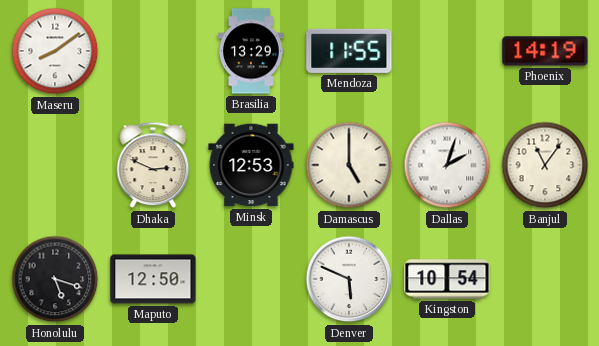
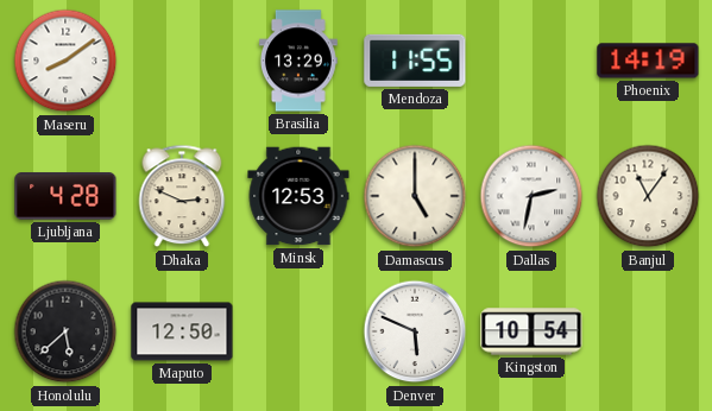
Ljubljana: none -> 4:28 (65, 196)
Dallas: 2:03 -> 2:32 (531, 196)
Honolulu: 5:18 -> 5:38 (65, 331)
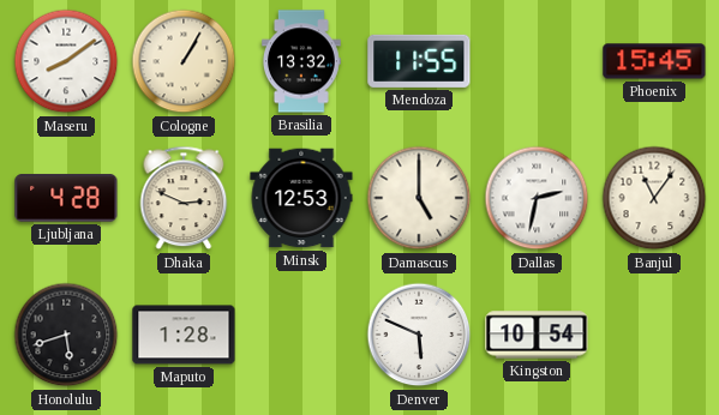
Cologne: none -> 1:05 (184, 61)
Brasilia: 13:29 -> 13:32 (301, 61)
Phoenix: 14:19 -> 15:45 (654, 61)
Honolulu: 5:38 -> 5:42 (66, 335)
Maputo: 12:50 -> 1:28 (184, 335)
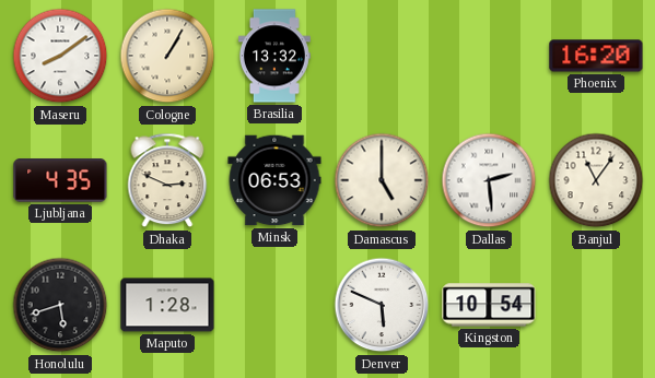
Mendoza: 11:55 -> none (419, 61)
Phoenix: 15:45 -> 16:20 (596, 56)
Ljubljana: 4:28 -> 4:35 (60, 180)
Minsk: 12:53 -> 06:53 (274, 180)
Dallas: 2:32 -> 2:29 (489, 180)
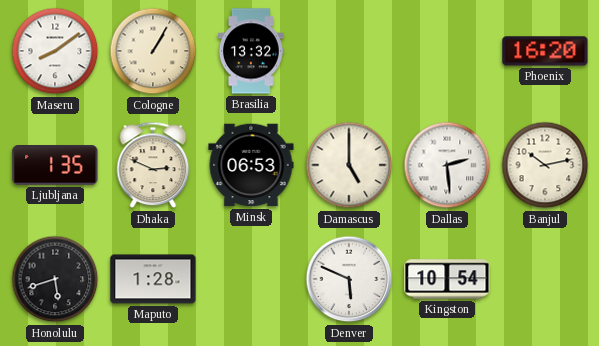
Ljubljana: 4:35 -> 1:35 (55, 165)
Banjul: 11:06 -> 10:13 (545, 165)
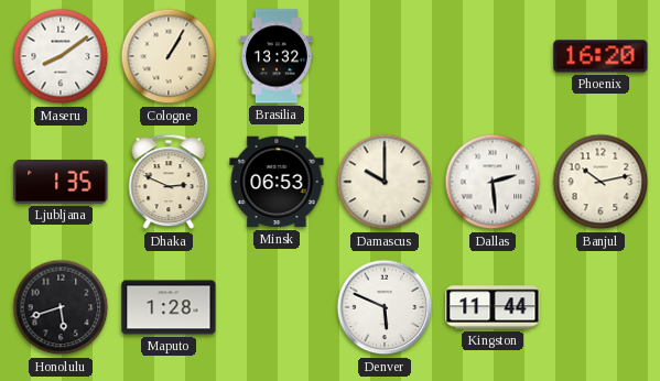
Damascus: 5:00 -> 10:00 (385, 182)
Kingston: 10:54 -> 11:44 (493, 307)
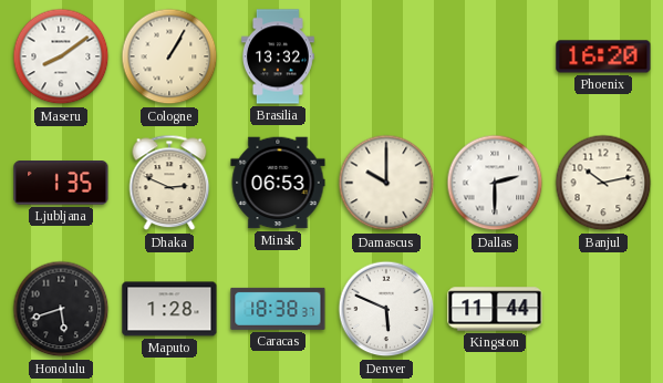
Dallas: 2:29 -> 2:30 (495, 183)
Caracas: none -> 18:38 (278, 309)
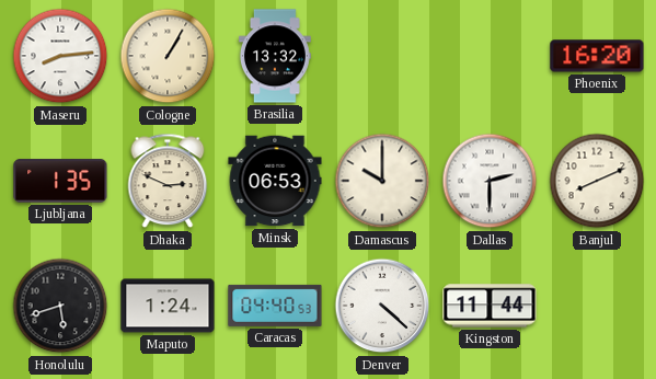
Maseru: 8:09 -> 8:14 (60, 56)
Banjul: 10:13 -> 8:11 (597, 181)
Maputo: 1:28 -> 1:24 (168, 306)
Caracas: 18:38 -> 04:40 (275, 306)
Denver: 5:49 -> 4:22 (382, 306)
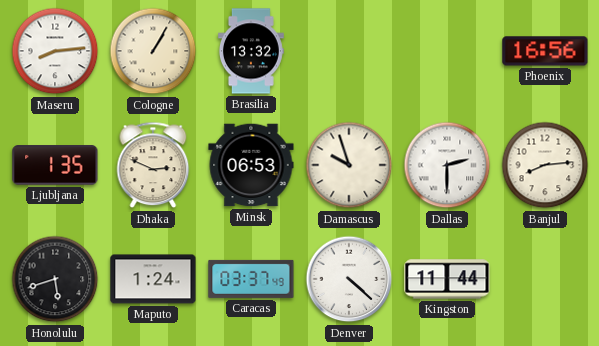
Phoenix: 16:20 -> 16:56 (545, 51)
Damascus: 10:00 -> 9:57 (349, 165)
Banjul: 8:11 -> 8:14 (545, 165)
Caracas: 04:40 -> 03:37 (251, 279)
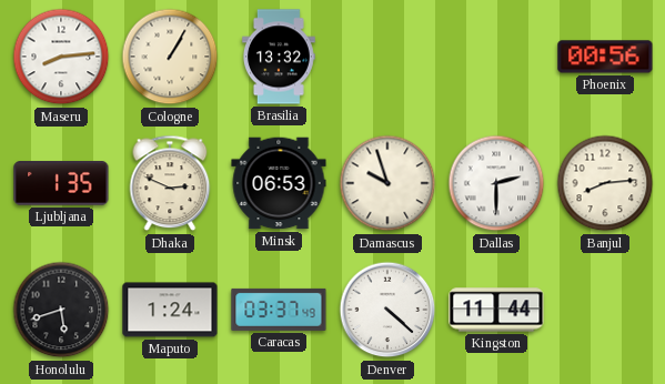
Phoenix: 16:56 -> 00:56 (605, 57)
